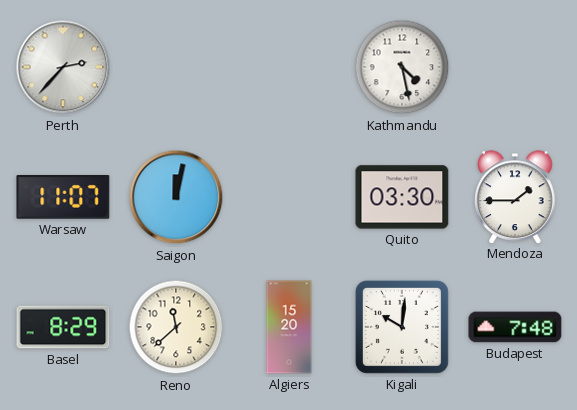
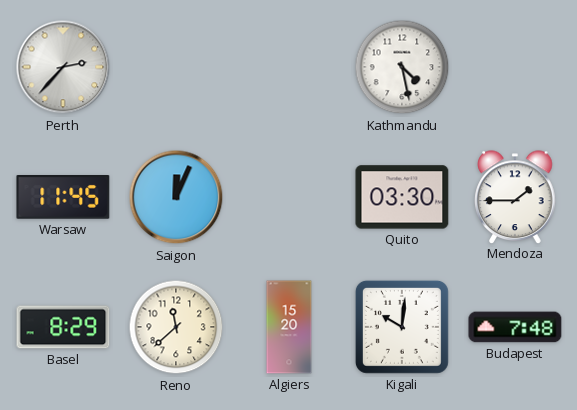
Warsaw: 11:07 -> 11:45 (63, 198)
Saigon: 12:02 -> 12:04 (176, 197)
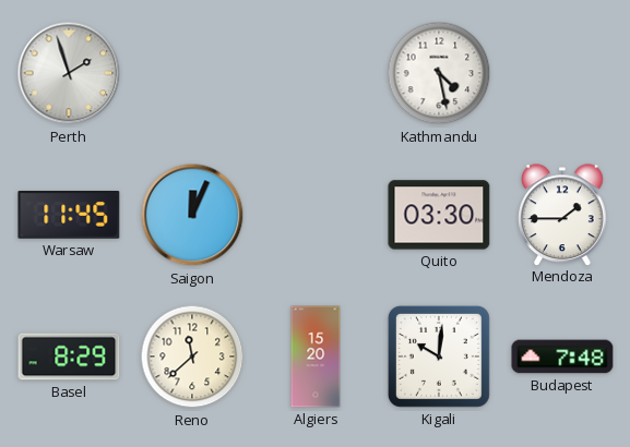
Perth: 2:37 -> 1:57 (69, 73)
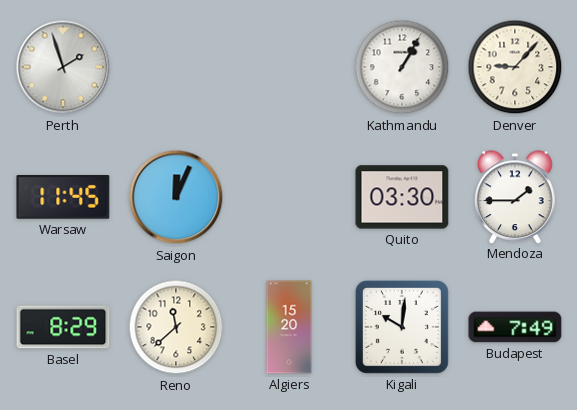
Kathmandu: 4:28 -> 1:05 (402, 67)
Denver: none -> 9:07 (515, 67)
Budapest: 7:48 -> 7:49 (515, 327)
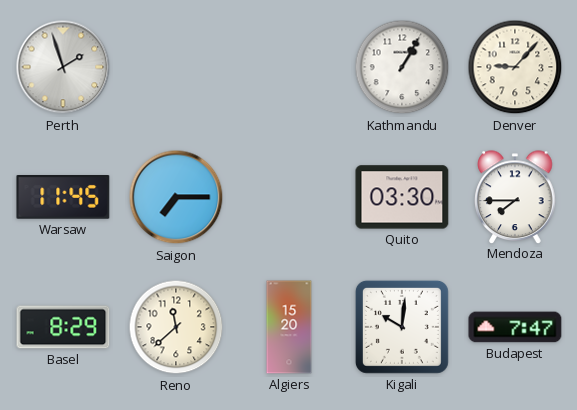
Saigon: 12:04 -> 7:15 (176, 197)
Mendoza: 1:45 -> 7:45 (515, 197)
Budapest: 7:49 -> 7:47 (515, 327)
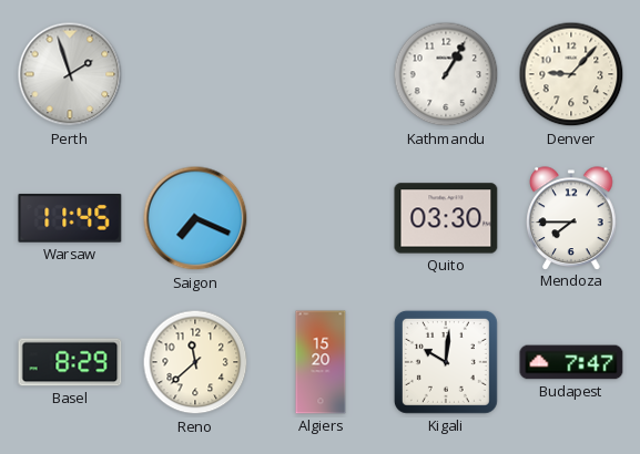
Saigon: 7:15 -> 7:19 (195, 218)
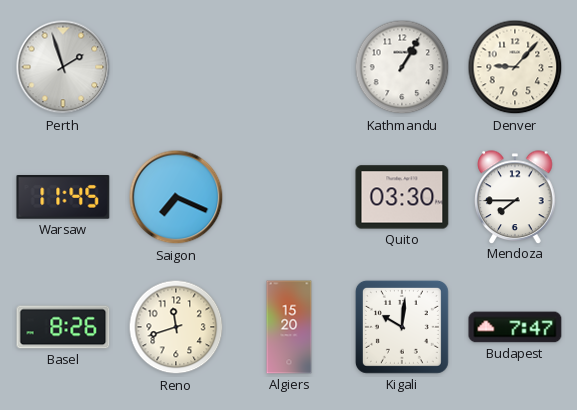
Basel: 8:29 -> 8:26 (63, 327)
Reno: 11:38 -> 11:42 (176, 327)
